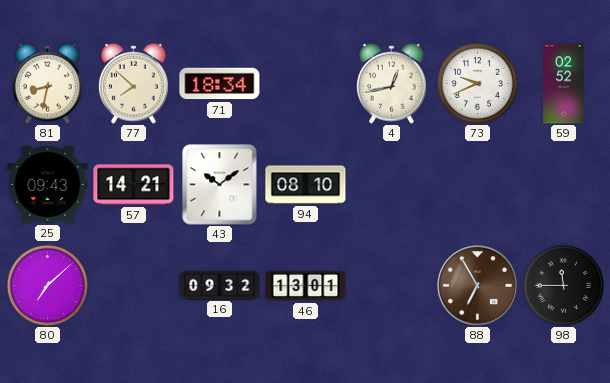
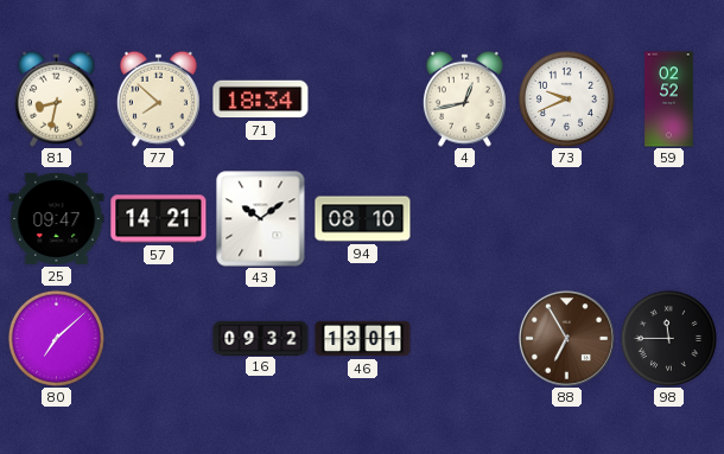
25: 09:43 -> 09:47 (57, 218)
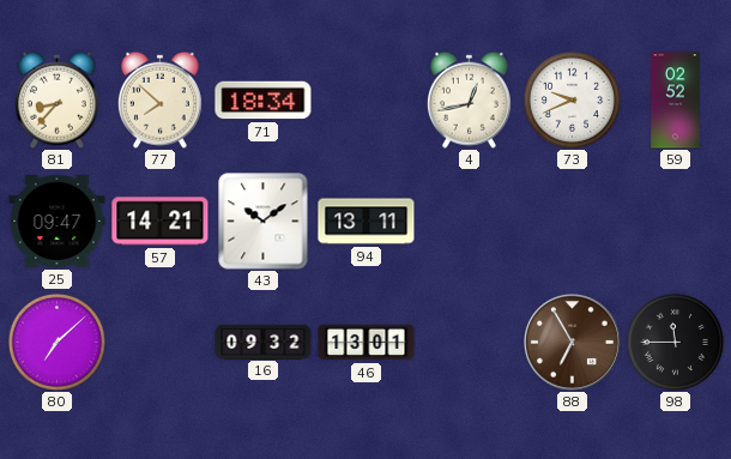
81: 8:32 -> 8:37 (56, 99)
94: 08:10 -> 13:11 (367, 222)
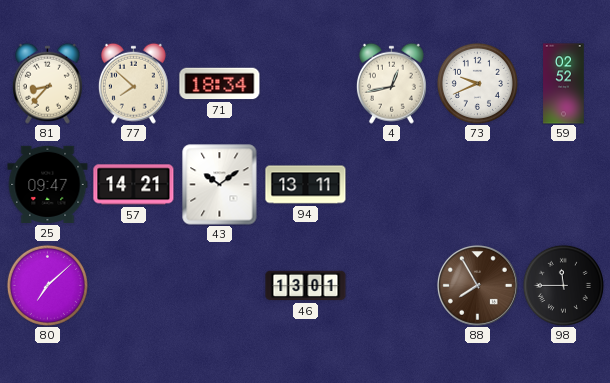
16: 09:32 -> none (264, 342)
88: 6:55 -> 7:55 (477, 285)
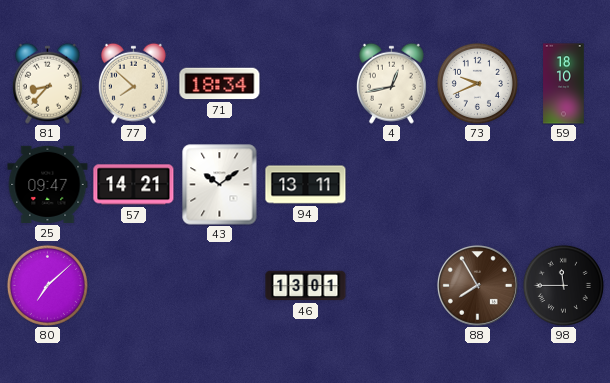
59: 02:52 -> 18:10 (564, 84)
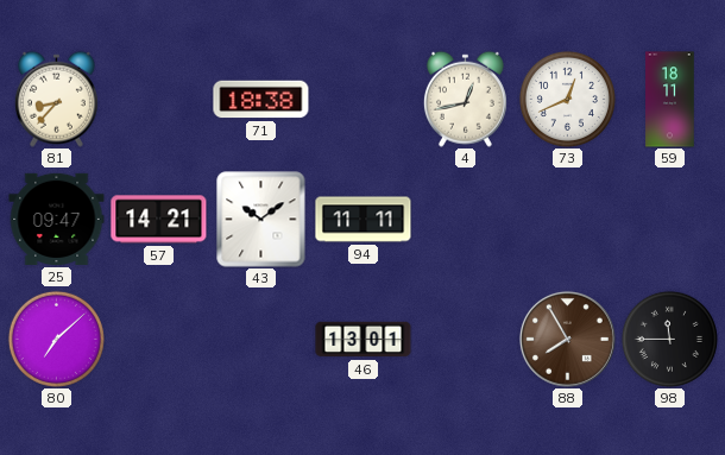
77: 7:52 -> none (133, 83)
71: 18:34 -> 18:38 (261, 100)
73: 9:41 -> 12:41 (567, 99)
59: 18:10 -> 18:11 (670, 100)
94: 13:11 -> 11:11 (364, 220)
